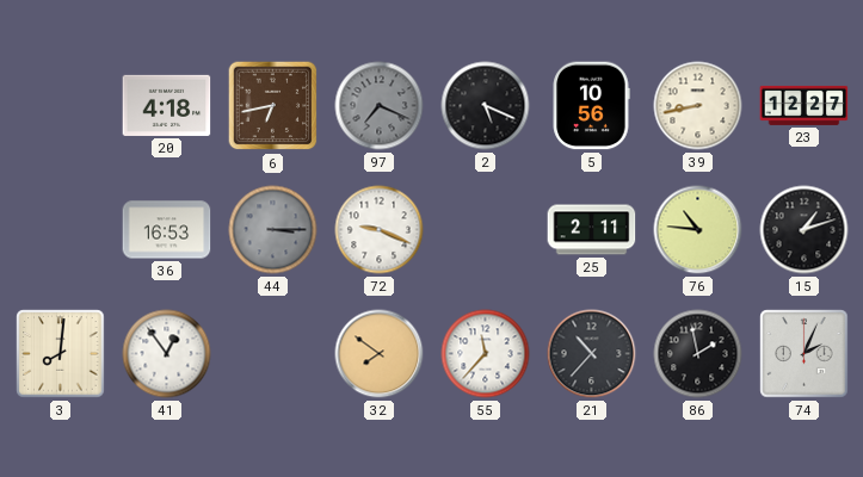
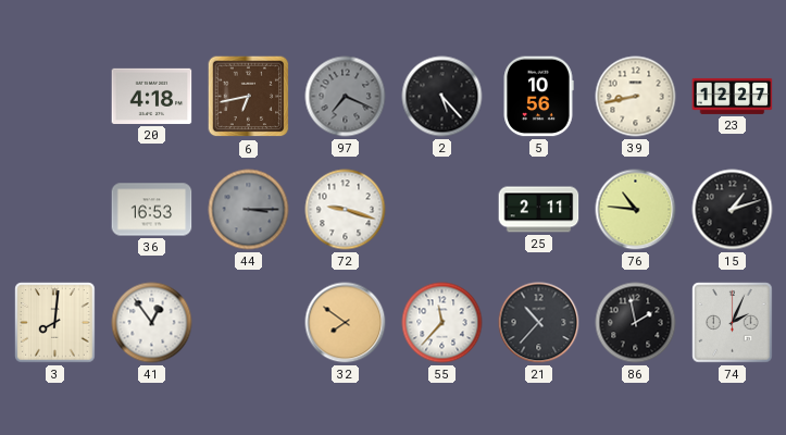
2: 5:19 -> 5:23 (442, 97)
72: 9:19 -> 9:18 (346, 210)
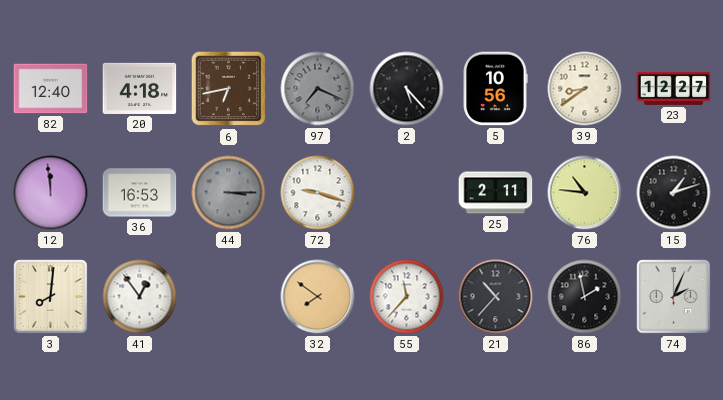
82: none -> 12:40 (51, 89)
39: 8:43 -> 8:39 (585, 89)
12: none -> 11:59 (51, 193)
